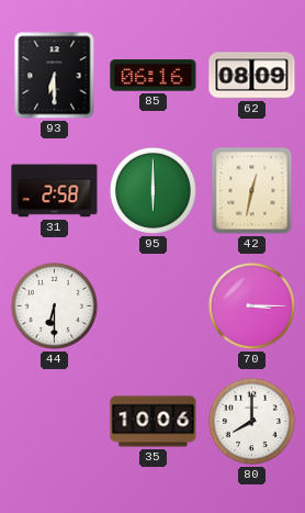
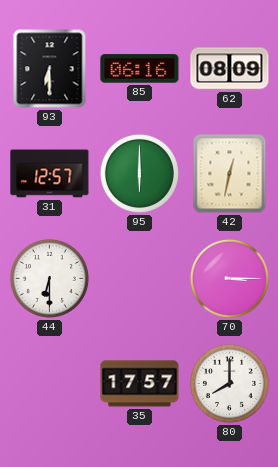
31: 2:58 -> 12:57 (50, 174)
35: 10:06 -> 17:57 (140, 384)
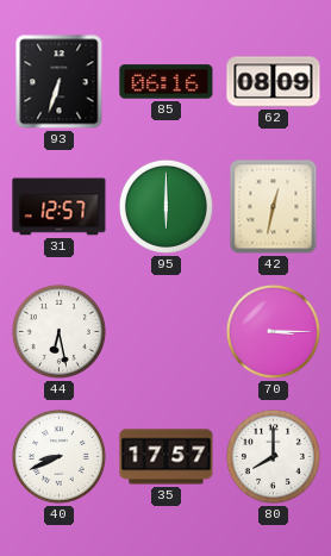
93: 6:30 -> 6:33 (60, 82)
44: 6:30 -> 6:28 (58, 331)
40: none -> 8:41 (58, 456)
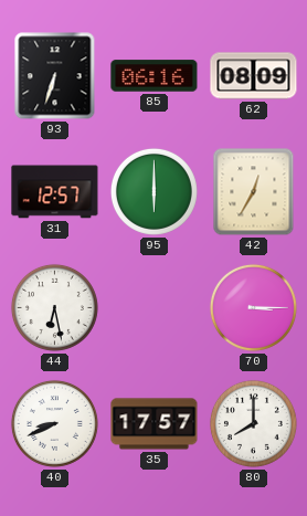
42: 12:32 -> 12:35 (254, 192)
